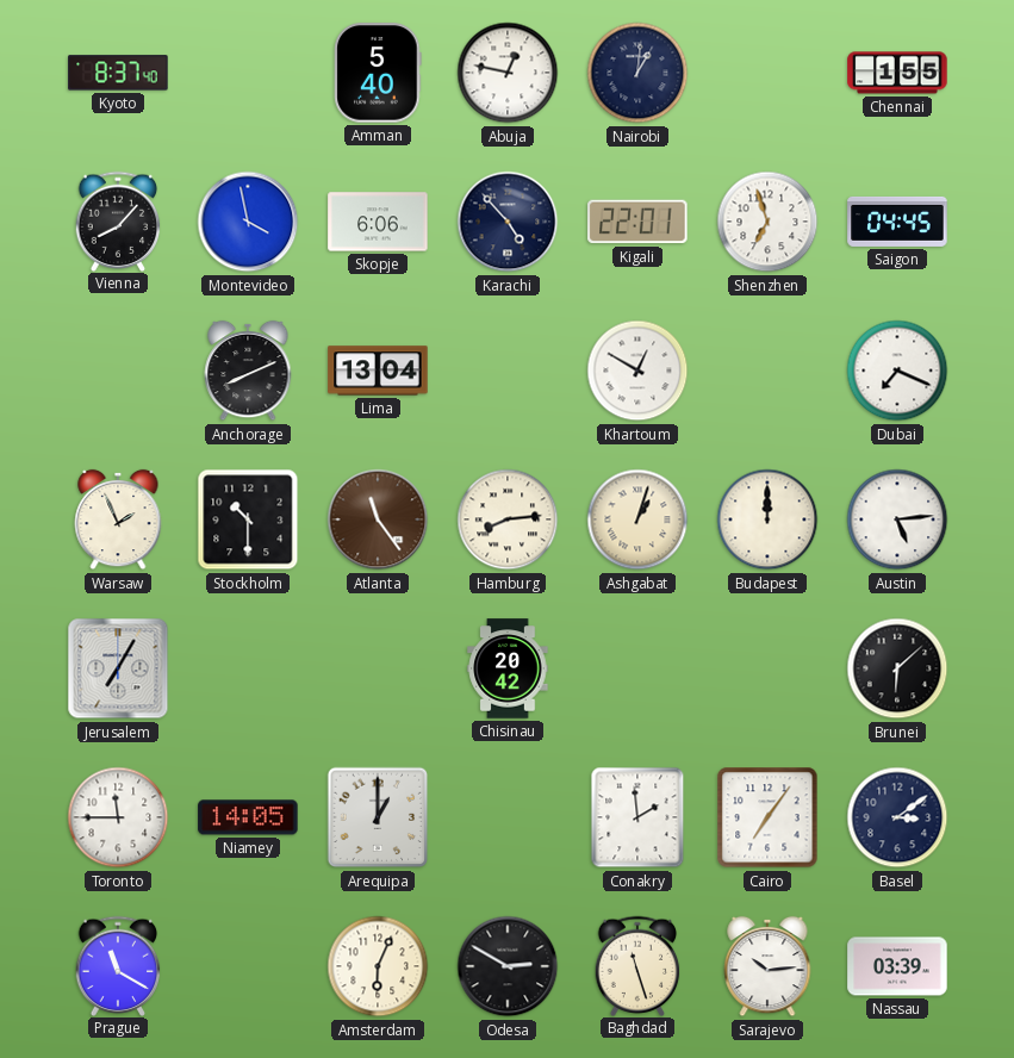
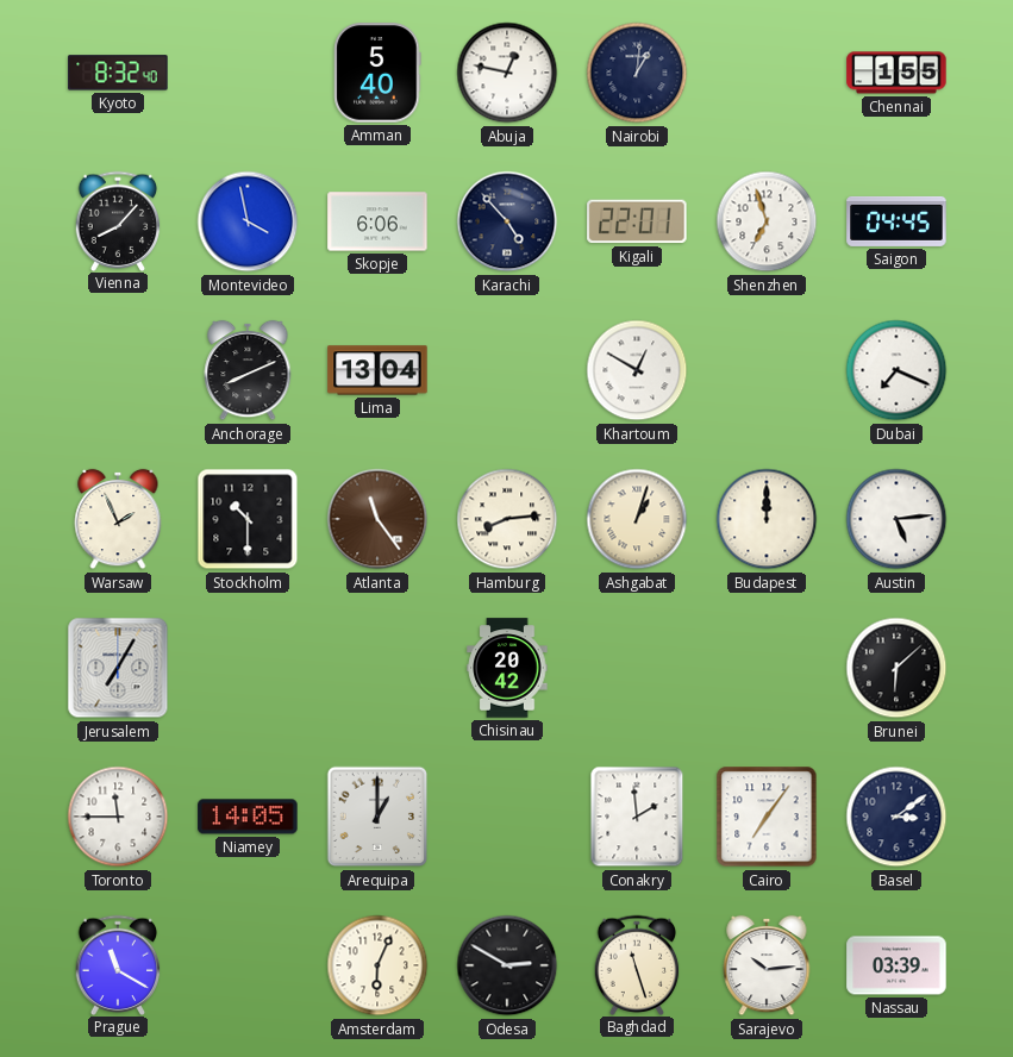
Kyoto: 8:37 -> 8:32 (118, 73)
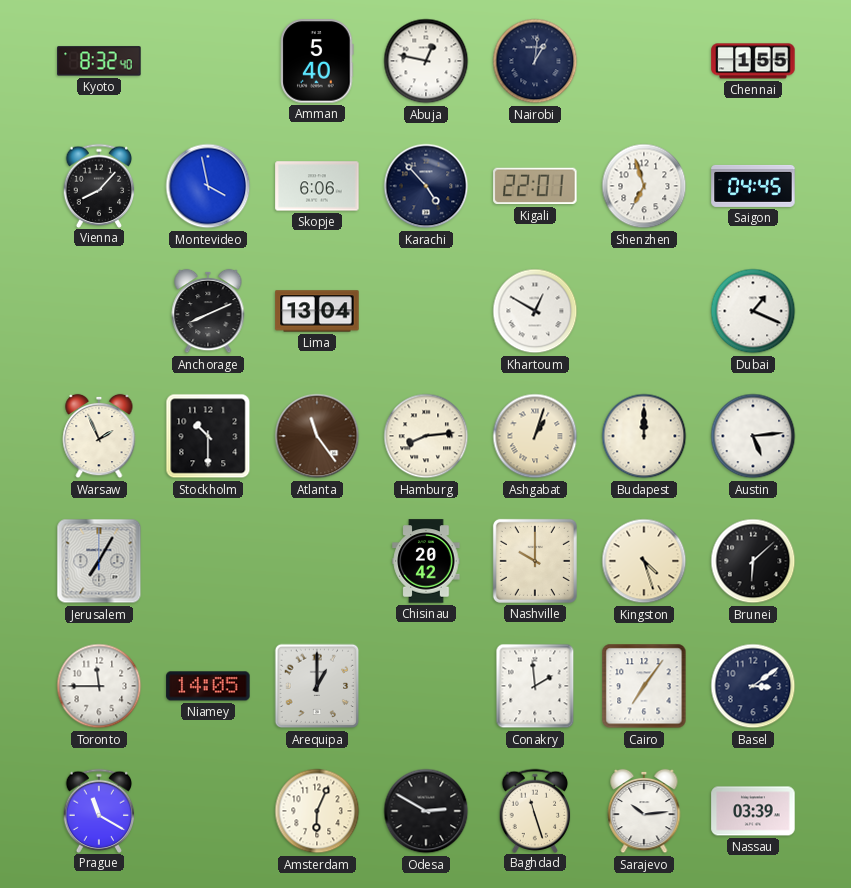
Dubai: 7:19 -> 1:19 (753, 311)
Nashville: none -> 10:00 (535, 561)
Kingston: none -> 4:27 (644, 561)
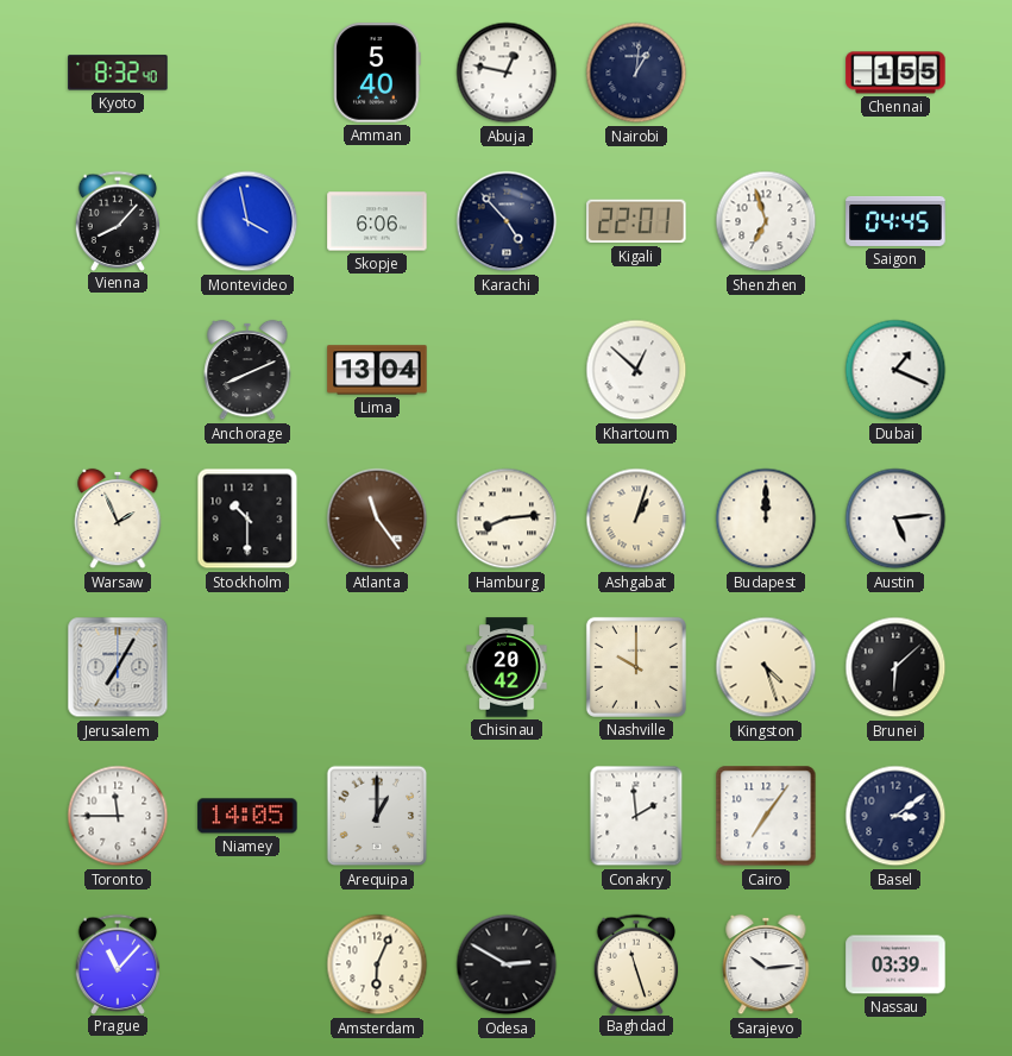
Khartoum: 12:50 -> 12:52 (636, 370)
Prague: 11:20 -> 11:07 (118, 963)
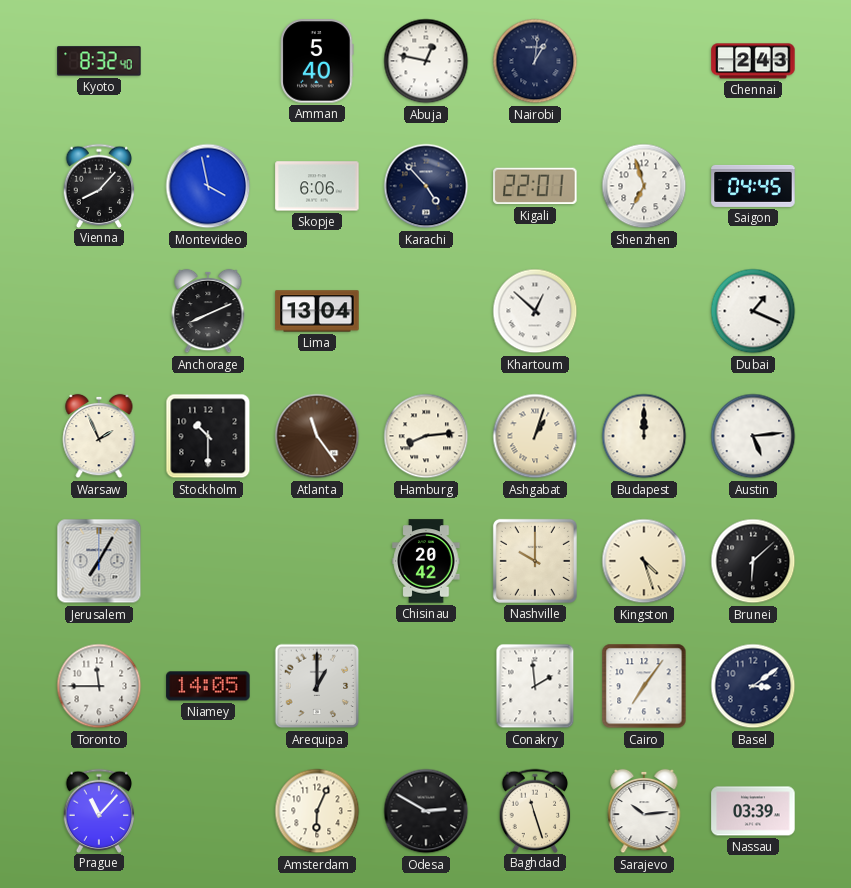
Chennai: 1:55 -> 2:43 (753, 61)
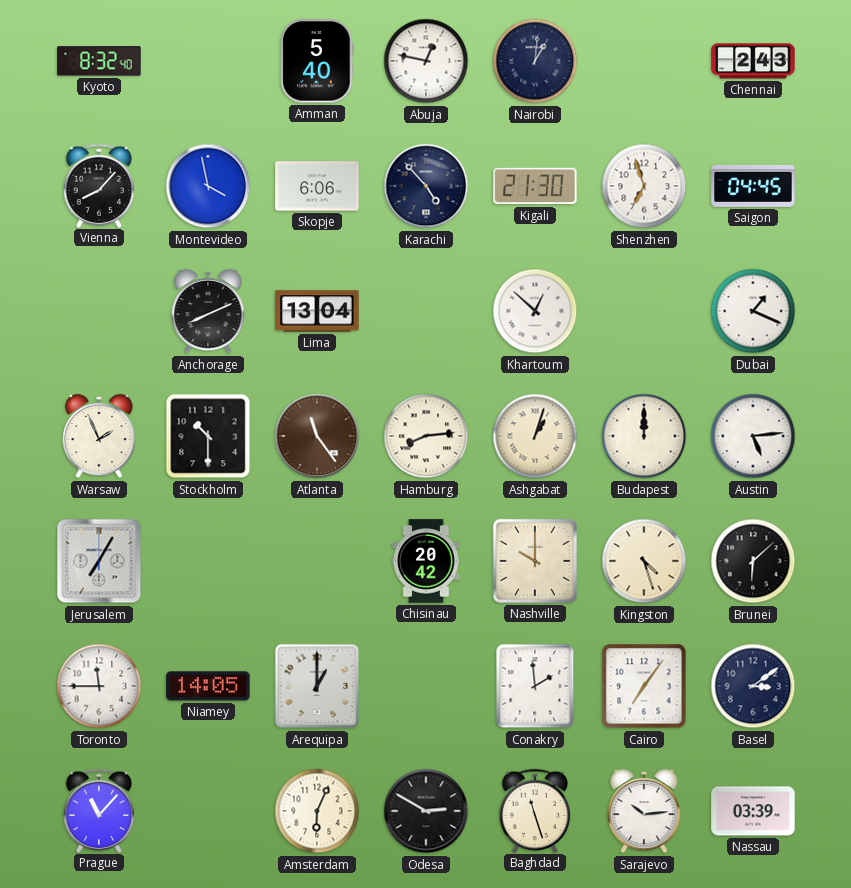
Kigali: 22:01 -> 21:30 (535, 186)
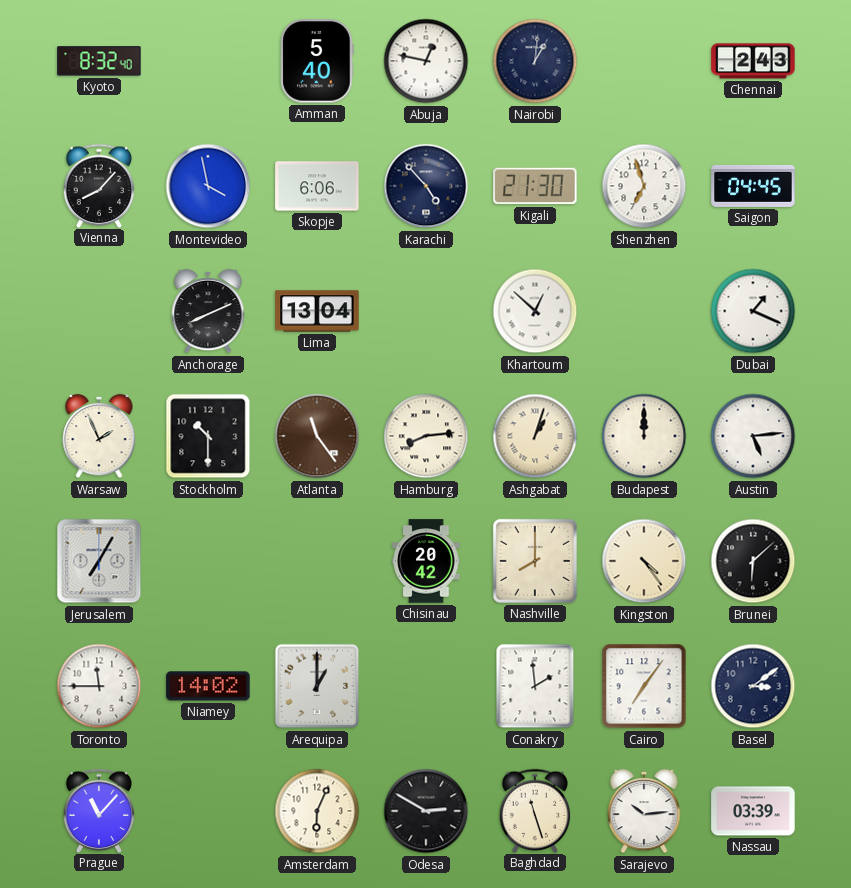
Nashville: 10:00 -> 8:00 (535, 561)
Kingston: 4:27 -> 4:24 (644, 561)
Niamey: 14:05 -> 14:02 (208, 686)
